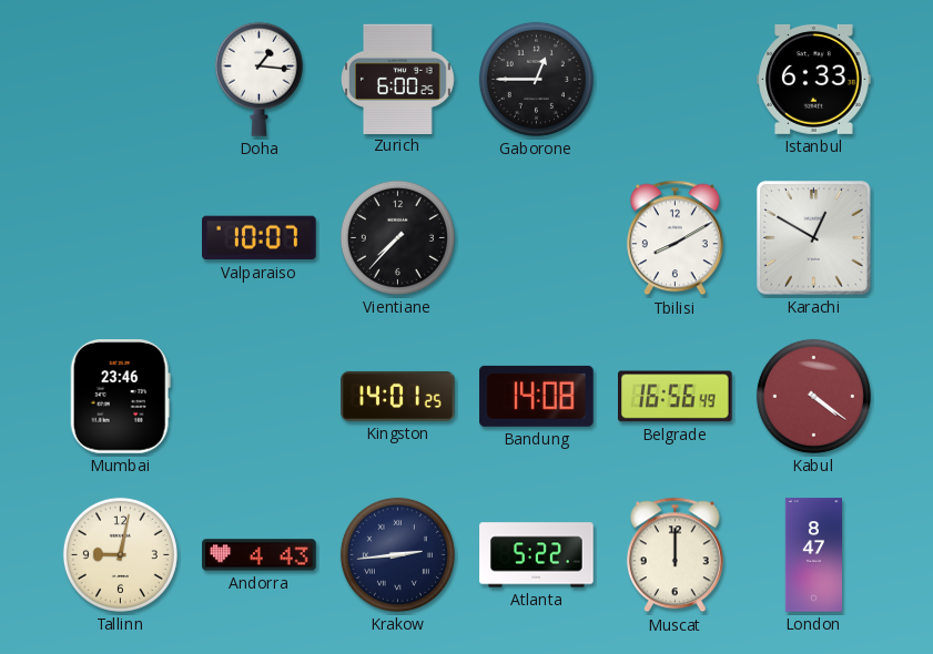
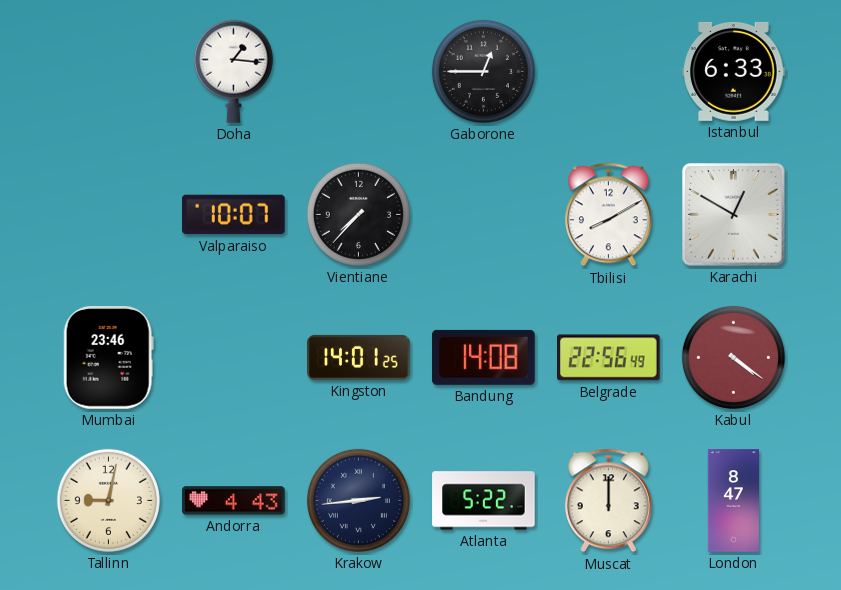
Zurich: 6:00 -> none (398, 79)
Belgrade: 16:56 -> 22:56 (609, 358)
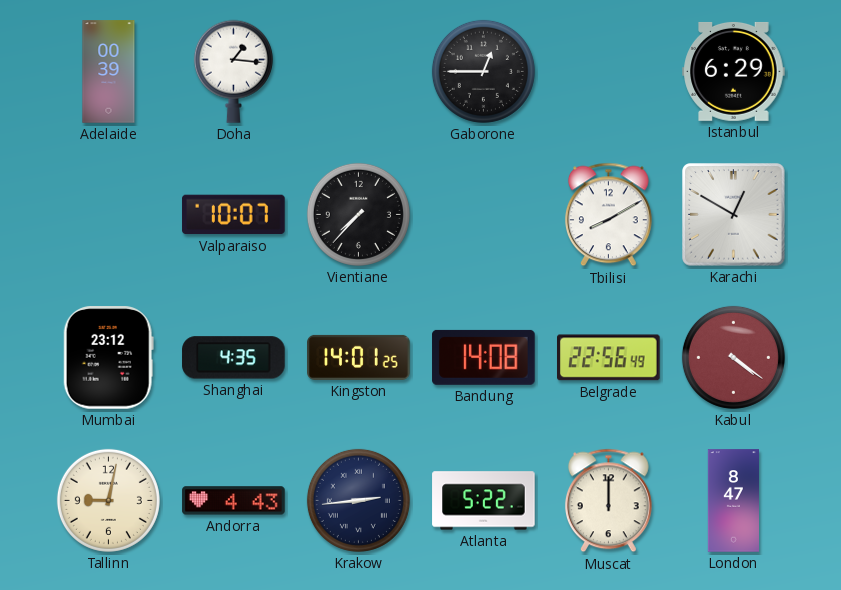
Adelaide: none -> 00:39 (109, 72)
Istanbul: 6:33 -> 6:29 (734, 71)
Mumbai: 23:46 -> 23:12 (108, 358)
Shanghai: none -> 4:35 (234, 358)
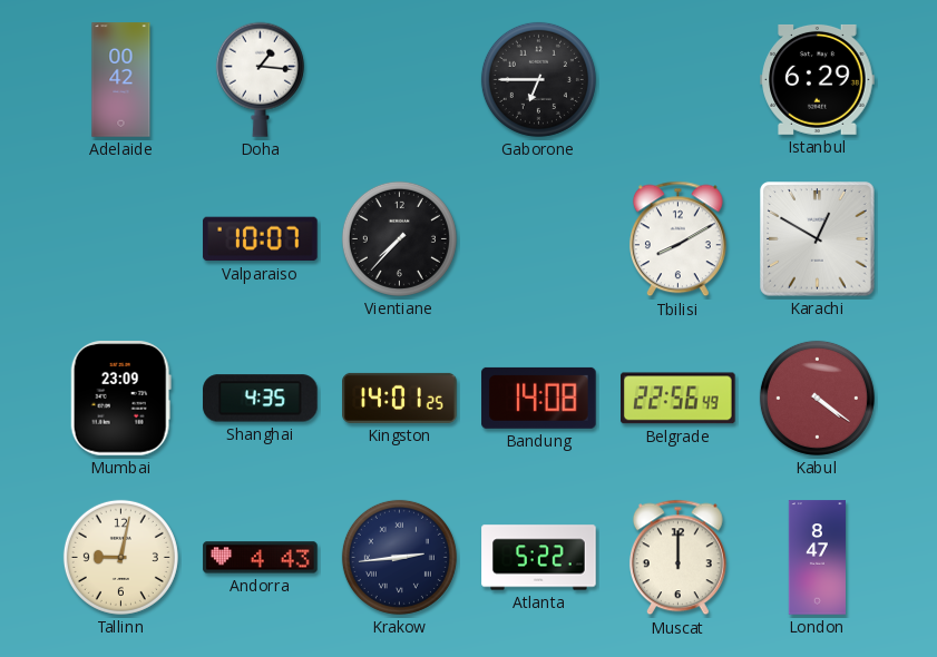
Adelaide: 00:39 -> 00:42 (121, 80)
Gaborone: 12:45 -> 6:45 (538, 79)
Mumbai: 23:12 -> 23:09 (120, 399)
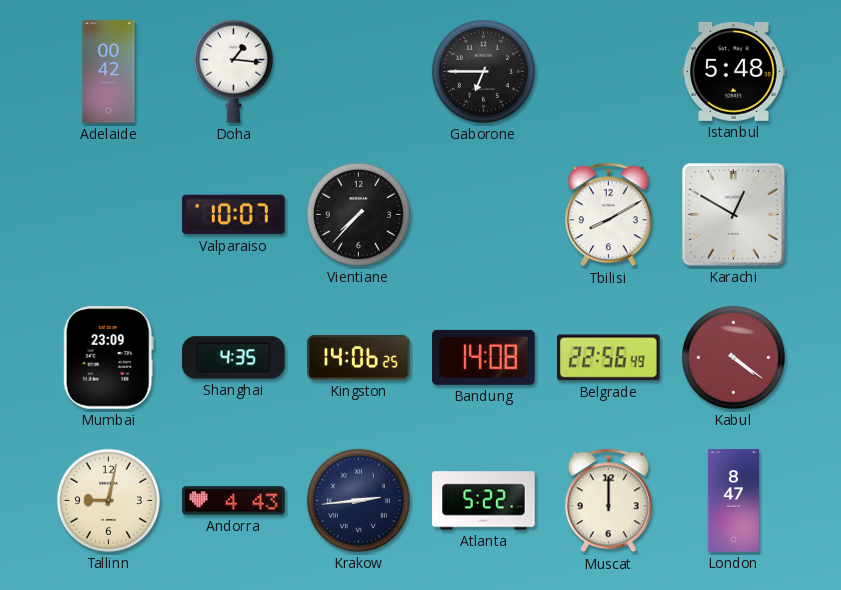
Istanbul: 6:29 -> 5:48 (734, 71)
Kingston: 14:01 -> 14:06 (359, 357)
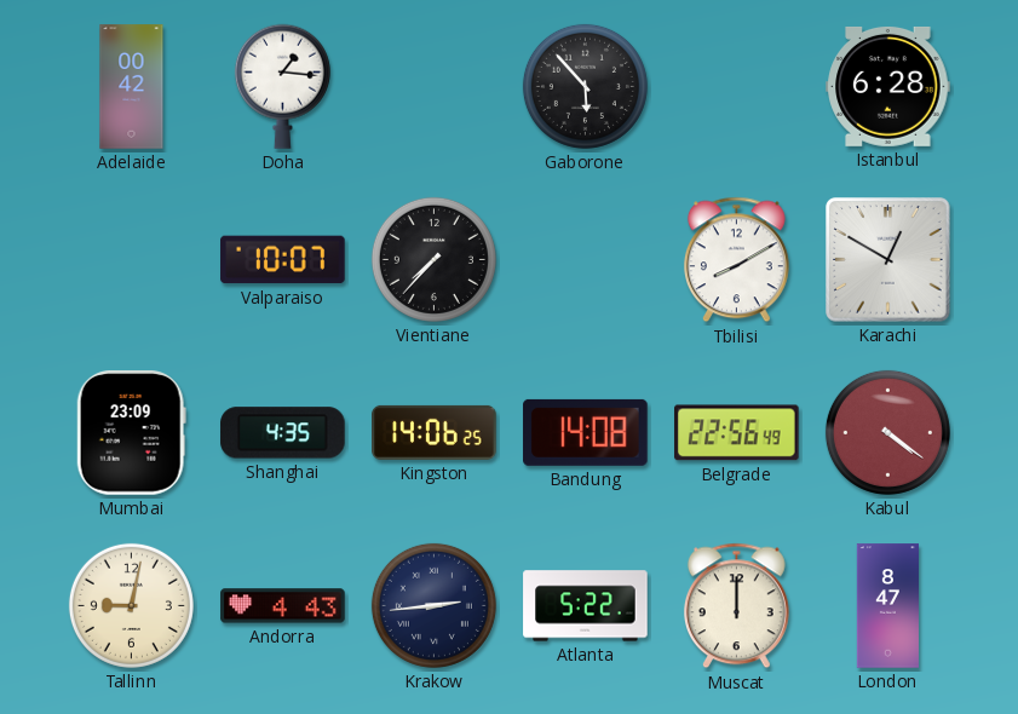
Gaborone: 6:45 -> 5:53 (585, 86)
Istanbul: 5:48 -> 6:28 (888, 86)
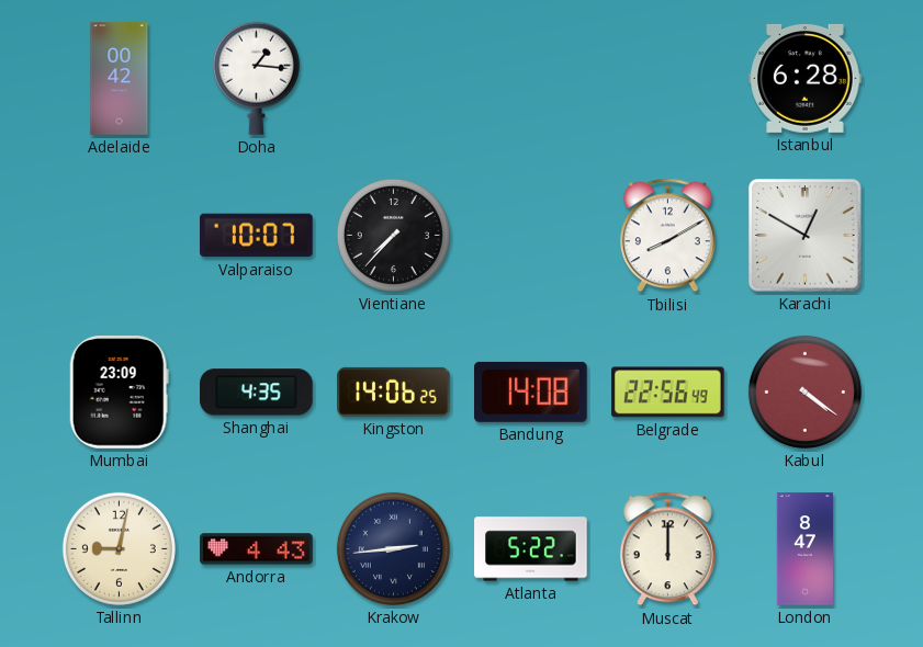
Gaborone: 5:53 -> none (585, 86)
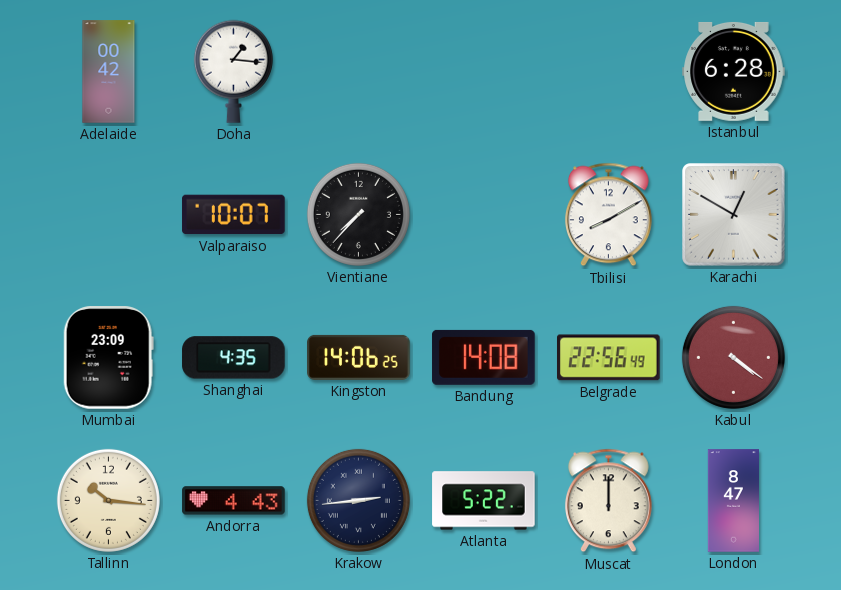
Tallinn: 9:02 -> 10:16 (108, 500)
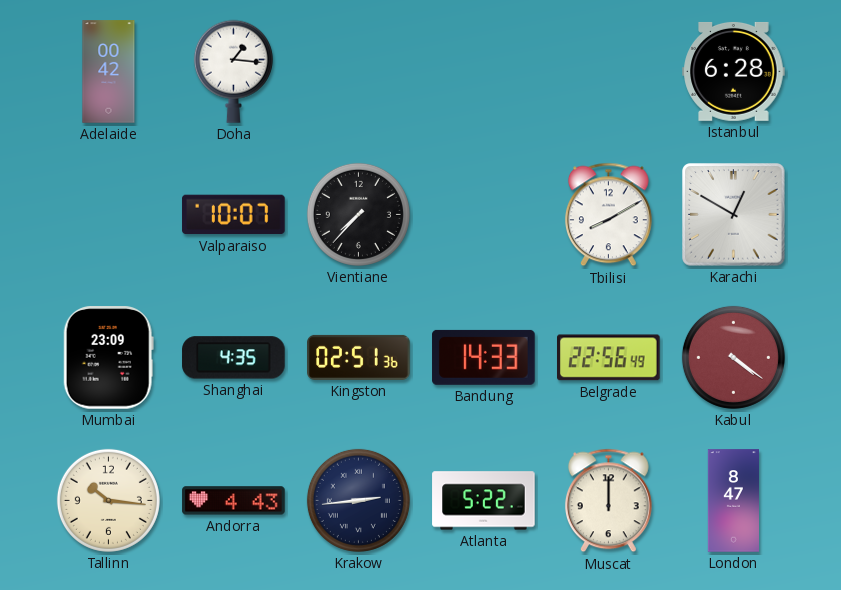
Kingston: 14:06 -> 02:51 (359, 357)
Bandung: 14:08 -> 14:33 (484, 357)
